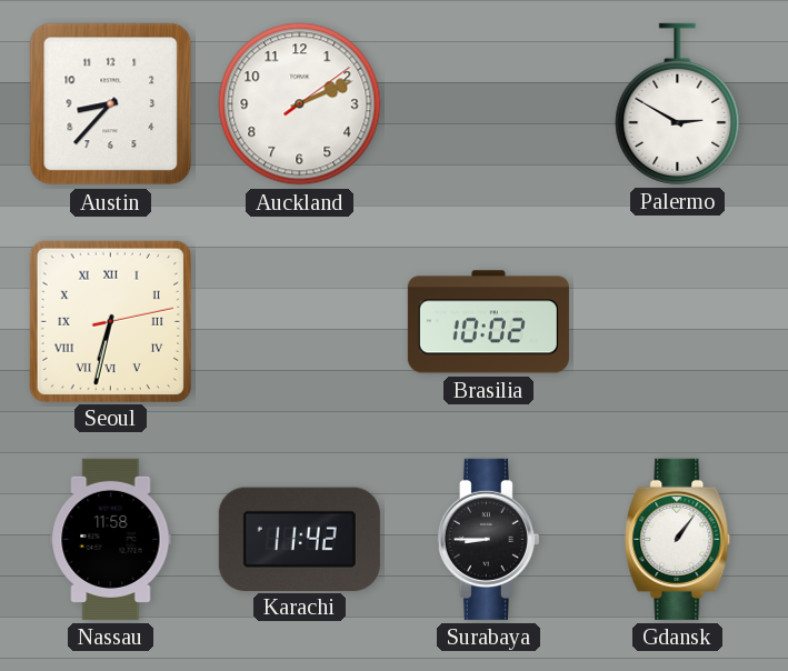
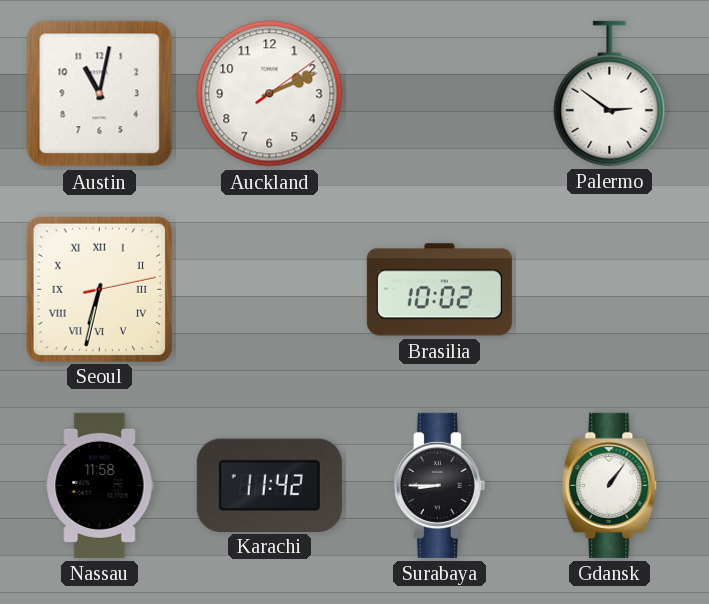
Austin: 8:37 -> 11:02 (100, 94)
Palermo: 2:50 -> 2:51 (610, 93)
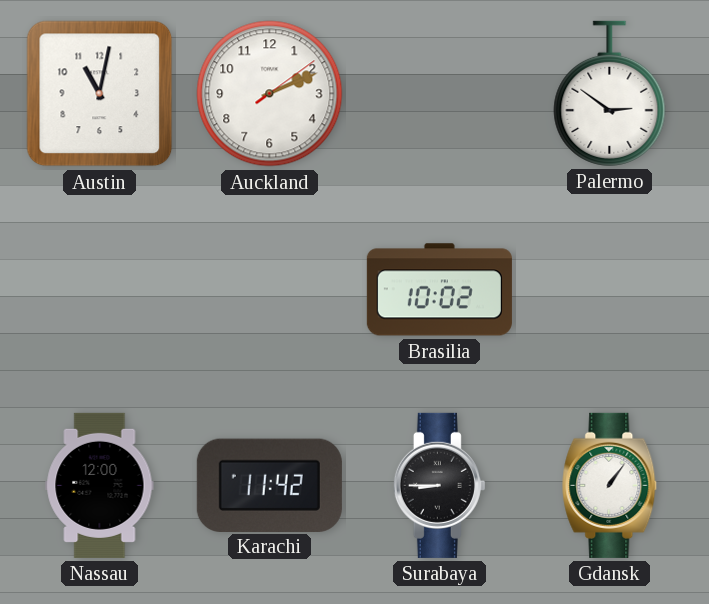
Seoul: 6:32 -> none (99, 289)
Nassau: 11:58 -> 12:00 (100, 485)
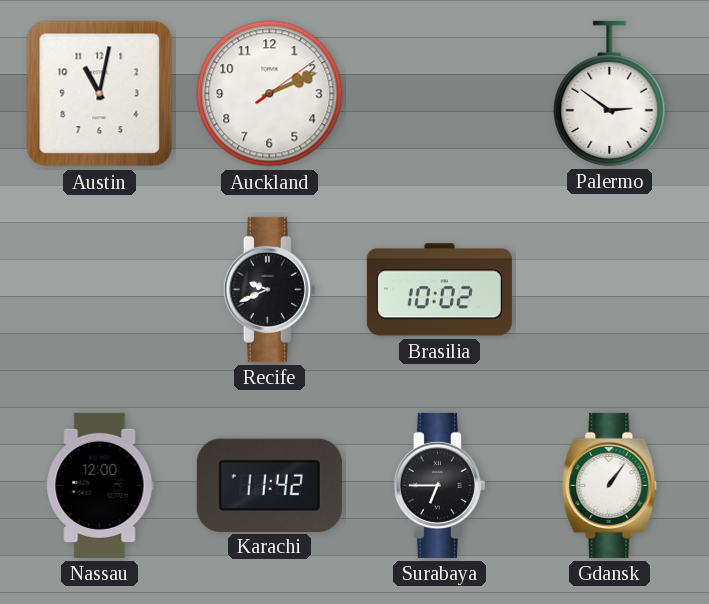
Recife: none -> 9:41 (269, 289)
Surabaya: 8:45 -> 6:45 (439, 485)
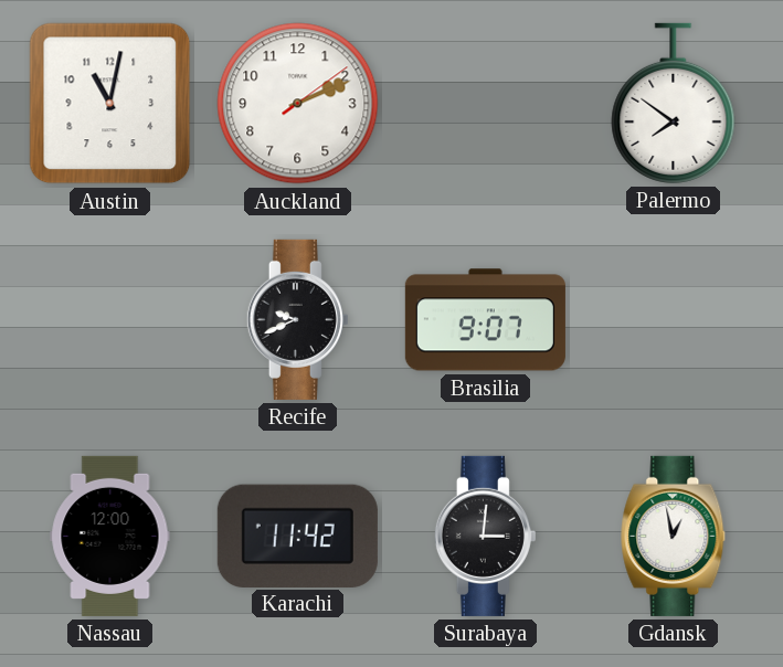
Palermo: 2:51 -> 7:51 (674, 103)
Brasilia: 10:02 -> 9:07 (485, 320)
Surabaya: 6:45 -> 3:01 (485, 536)
Gdansk: 1:06 -> 12:58 (674, 536)
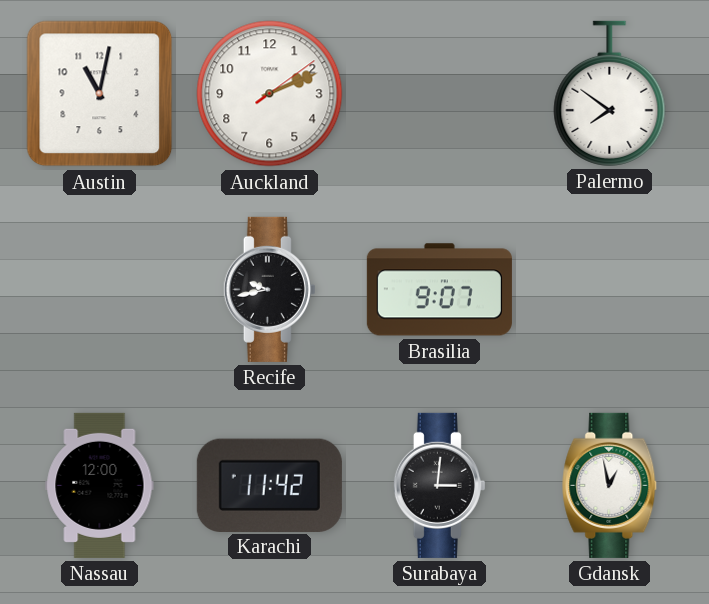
Recife: 9:41 -> 9:43 (269, 289)
